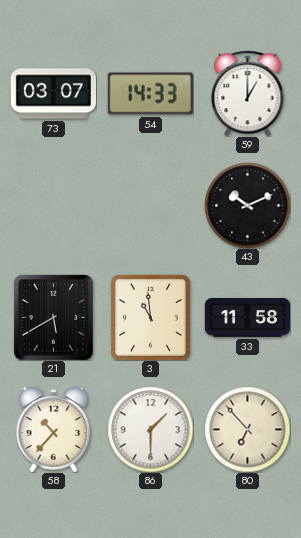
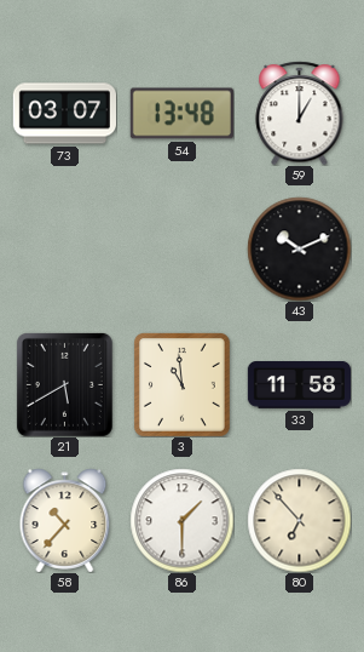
54: 14:33 -> 13:48 (181, 114)
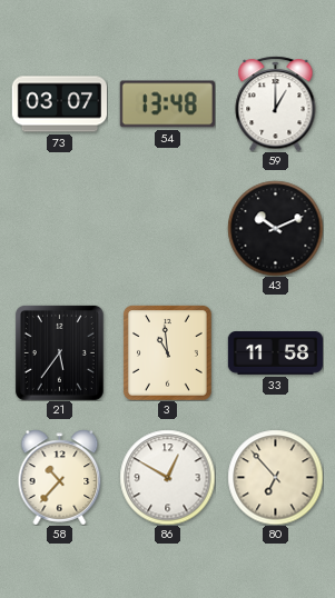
21: 5:40 -> 5:36 (59, 352)
86: 1:30 -> 12:50 (167, 477)
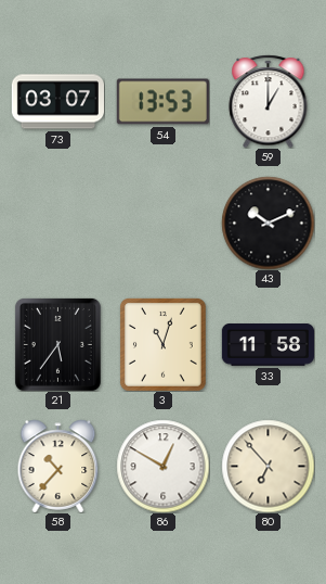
54: 13:48 -> 13:53 (162, 102)
3: 10:59 -> 11:03 (162, 344)
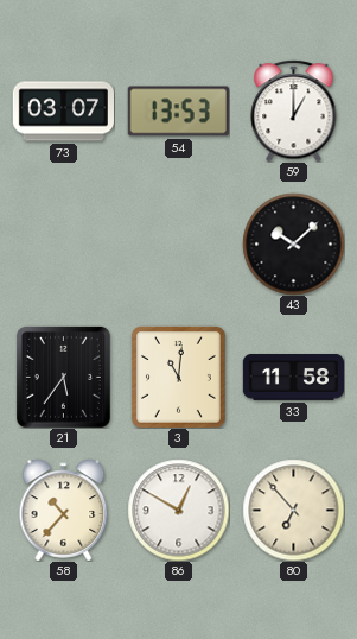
43: 10:11 -> 10:08 (293, 243)
3: 11:03 -> 11:01 (178, 377)
